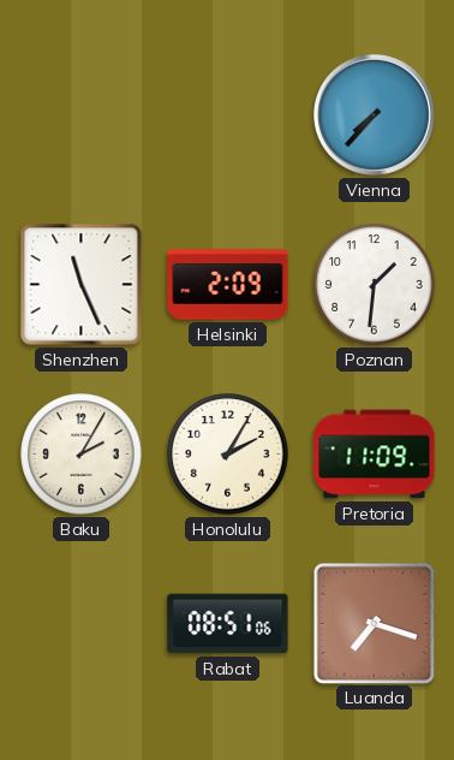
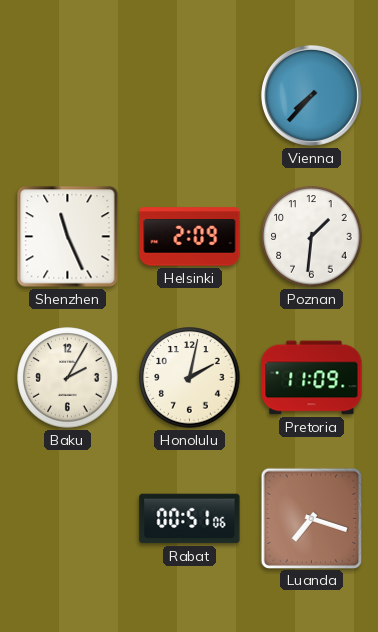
Honolulu: 2:05 -> 2:02 (190, 378)
Rabat: 08:51 -> 00:51 (190, 519)
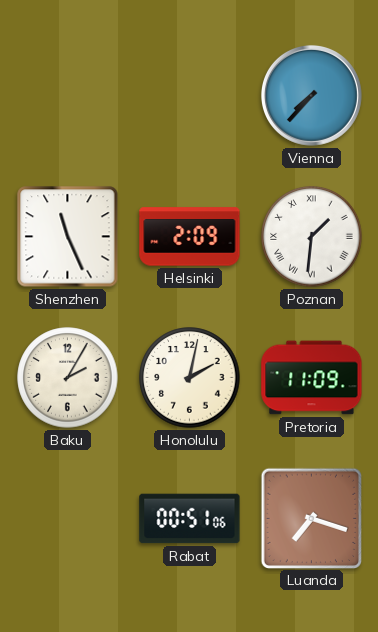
Poznan numerals: Arabic -> Roman (312, 237)
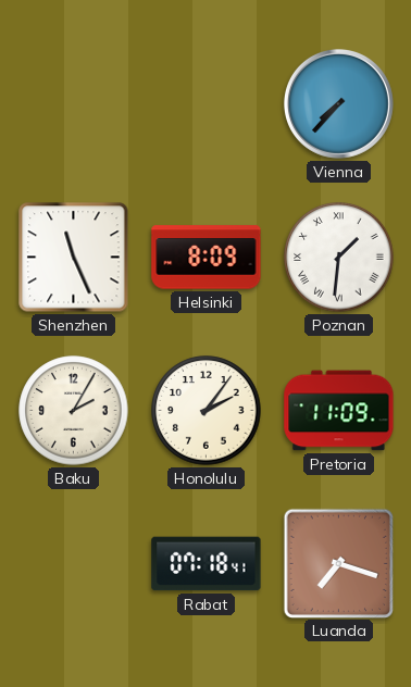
Helsinki: 2:09 -> 8:09 (207, 258)
Honolulu: 2:02 -> 2:06 (207, 411)
Rabat: 00:51 -> 07:18 (207, 564)
